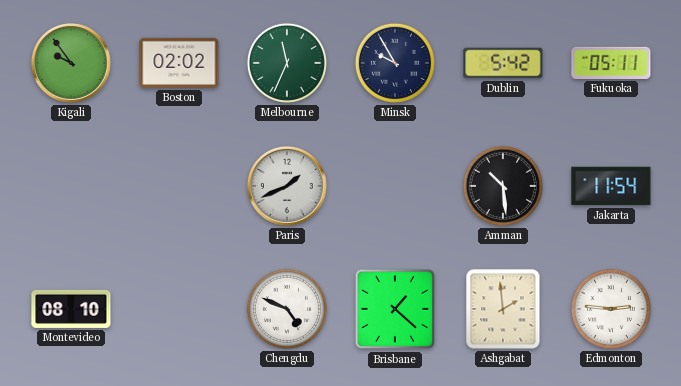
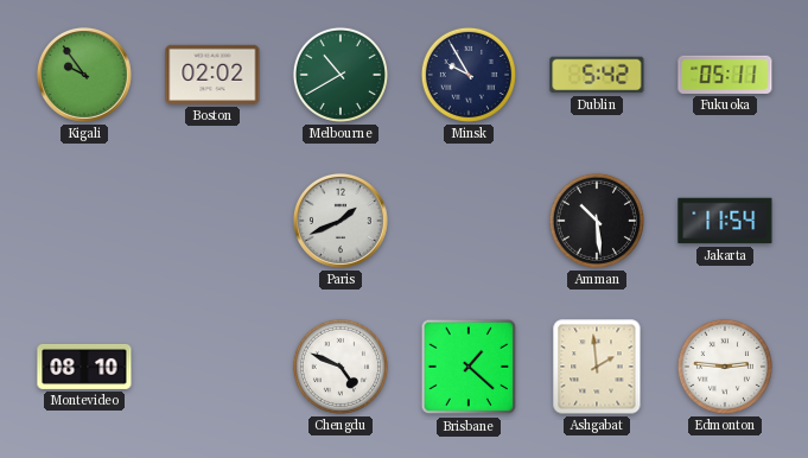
Melbourne: 11:34 -> 10:40 (341, 75)
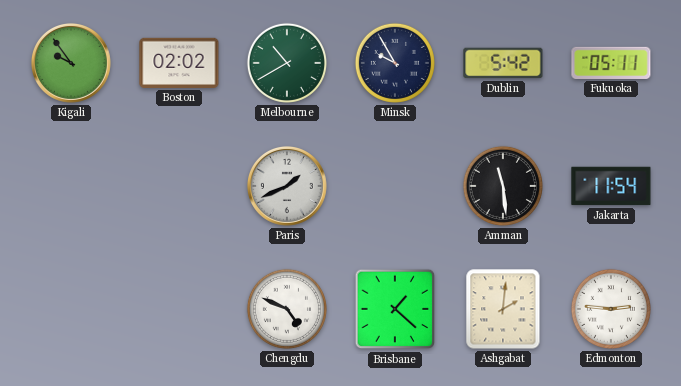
Amman: 10:29 -> 11:29 (503, 186)
Montevideo: 08:10 -> none (84, 367)
Ashgabat: 1:59 -> 2:01 (503, 309)
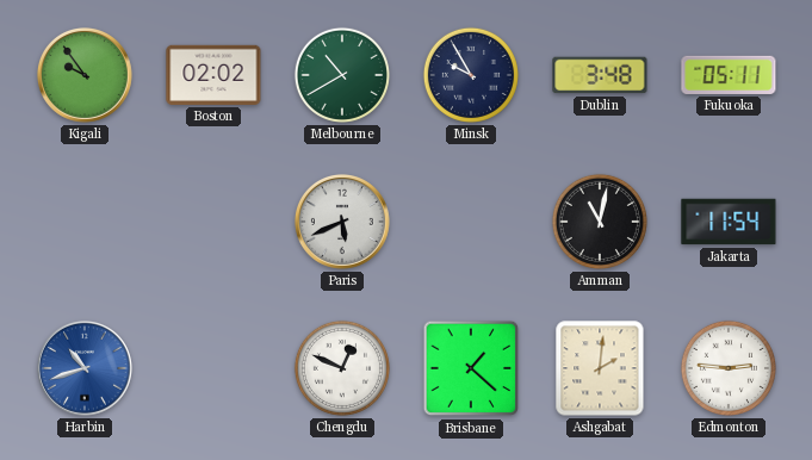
Dublin: 5:42 -> 3:48 (600, 75)
Paris: 1:41 -> 5:41 (342, 222)
Amman: 11:29 -> 11:02 (600, 222)
Harbin: none -> 10:42 (85, 368)
Chengdu: 4:49 -> 12:49 (342, 368)
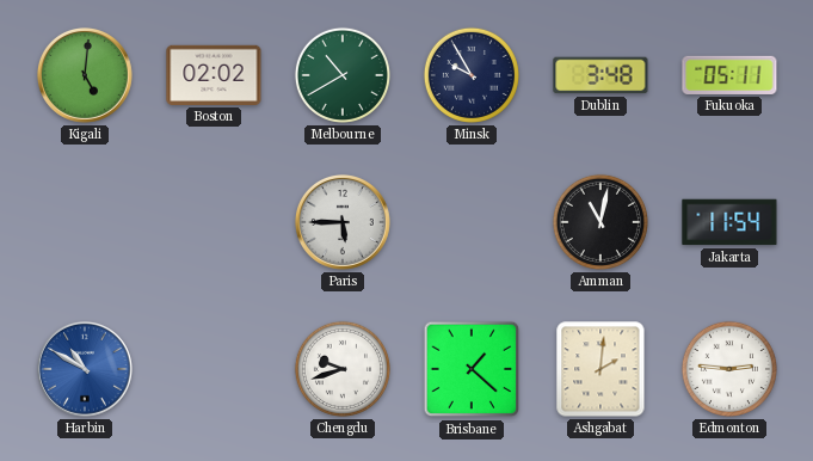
Kigali: 9:54 -> 5:01 (85, 75)
Paris: 5:41 -> 5:45 (343, 222)
Harbin: 10:42 -> 10:50 (85, 369)
Chengdu: 12:49 -> 9:42 (343, 369)
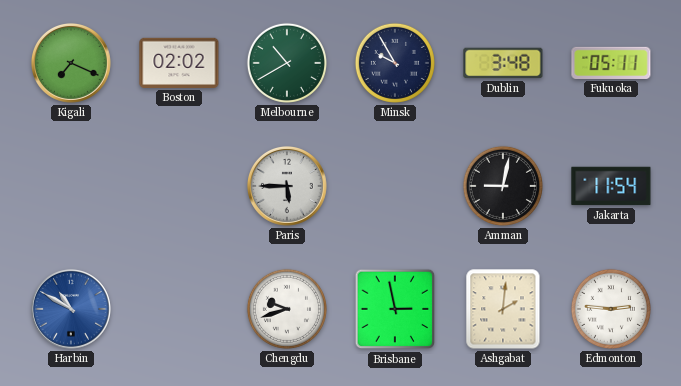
Kigali: 5:01 -> 7:19 (71, 63)
Amman: 11:02 -> 9:02 (503, 186)
Brisbane: 1:22 -> 2:58 (395, 309)
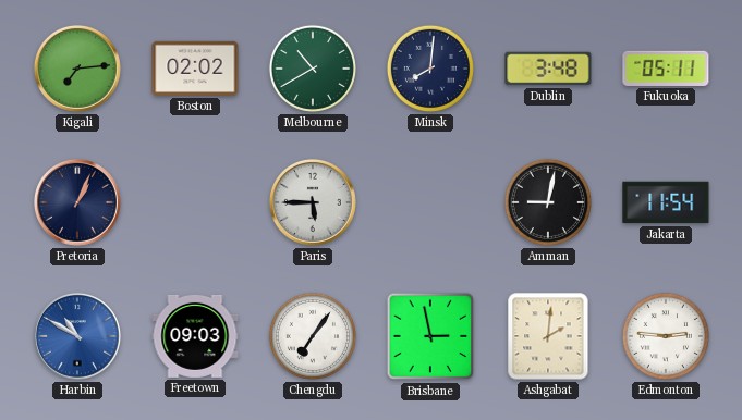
Kigali: 7:19 -> 7:14 (77, 69)
Minsk: 9:55 -> 8:01 (430, 69)
Pretoria: none -> 1:04 (77, 202)
Freetown: none -> 09:03 (195, 336)
Chengdu: 9:42 -> 7:06 (313, 336)
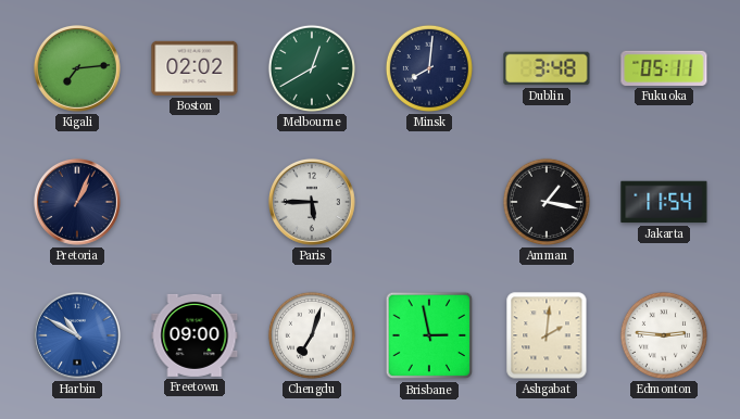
Melbourne: 10:40 -> 12:40 (312, 68)
Amman: 9:02 -> 1:17 (547, 202)
Freetown: 09:03 -> 09:00 (195, 335)
Chengdu: 7:06 -> 7:03 (312, 335)
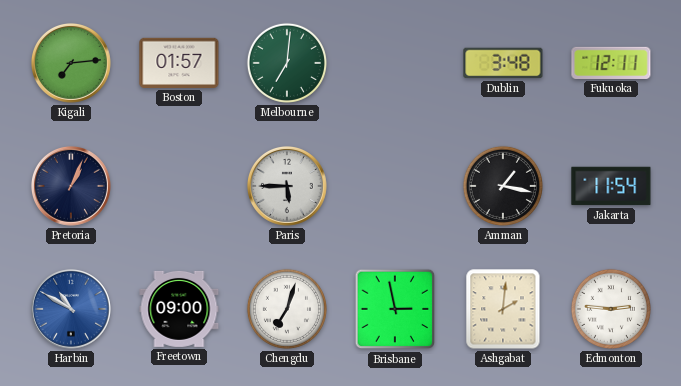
Boston: 02:02 -> 01:57 (179, 63)
Melbourne: 12:40 -> 7:01 (287, 63)
Minsk: 8:01 -> none (429, 68)
Fukuoka: 05:11 -> 12:11 (611, 63)
